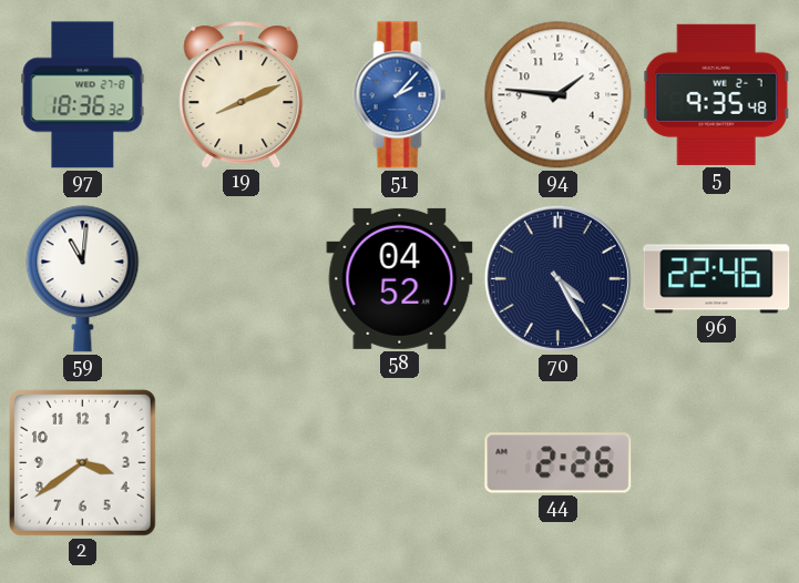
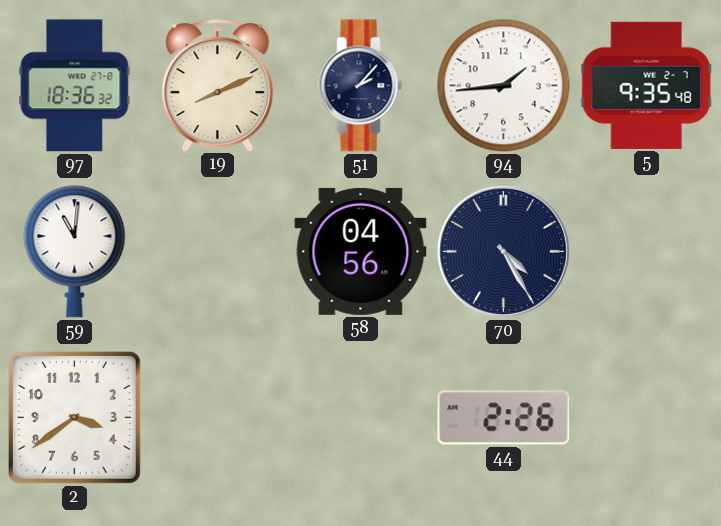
51 dial: blue -> navy (361, 86)
94: 1:46 -> 1:44 (504, 86)
58: 04:52 -> 04:56 (361, 251)
96: 22:46 -> none (717, 279)
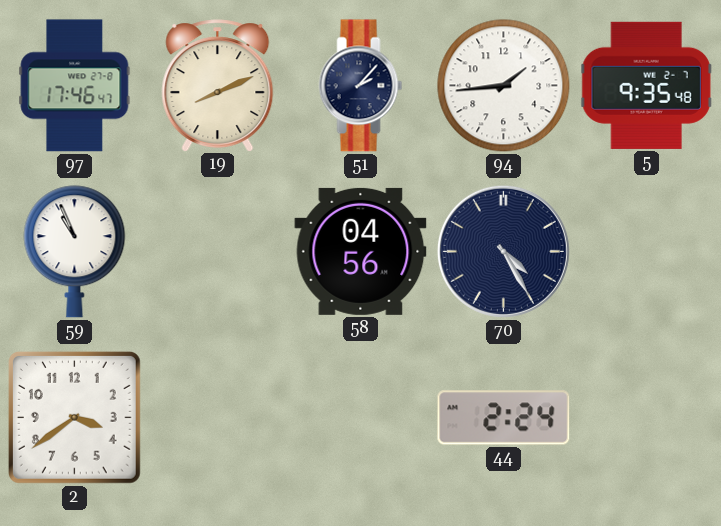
97: 18:36 -> 17:46 (75, 86)
59: 11:01 -> 10:56 (75, 252)
44: 2:26 -> 2:24 (504, 418)
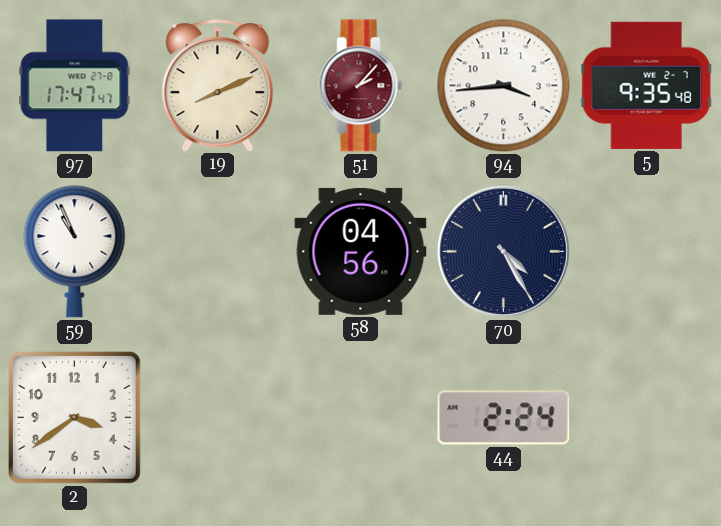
97: 17:46 -> 17:47 (75, 86)
51 dial: navy -> burgundy (361, 86)
94: 1:44 -> 3:44 (504, 86)
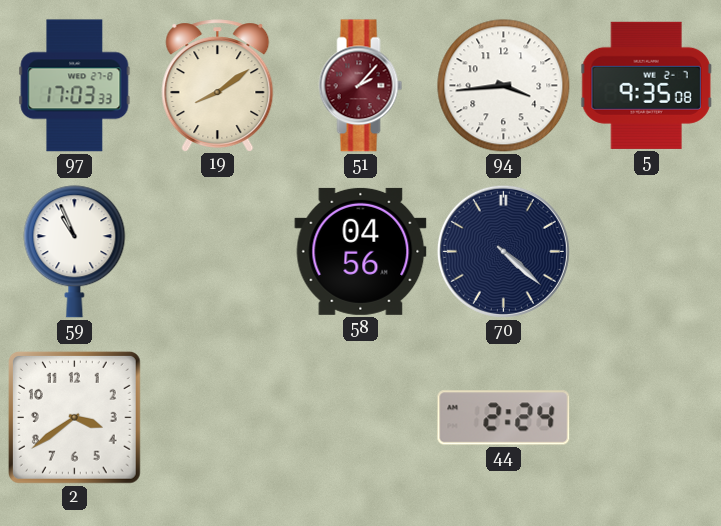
97: 17:47 -> 17:03 (75, 86)
19: 8:11 -> 8:09 (218, 85)
5: 9:35:48 -> 9:35:08 (646, 85)
70: 4:25 -> 4:22 (503, 251)
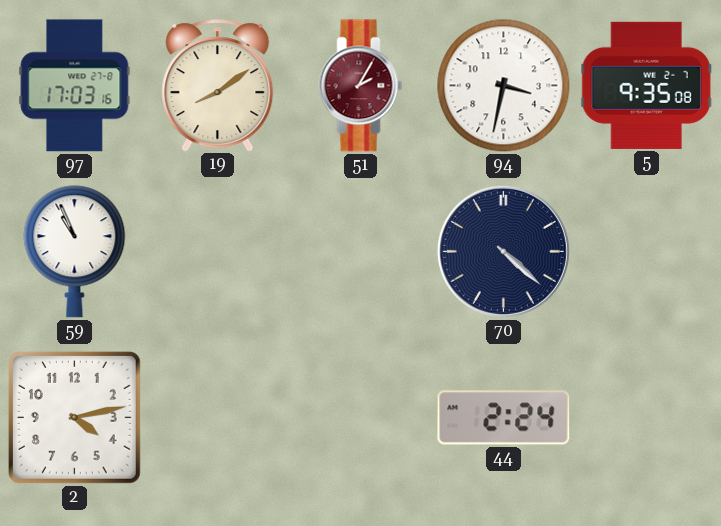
97: 17:03:33 -> 17:03:16 (75, 86)
51: 2:07 -> 2:05 (361, 86)
94: 3:44 -> 3:32 (504, 86)
58: 04:56 -> none (361, 251)
2: 3:39 -> 4:13 (74, 417)
